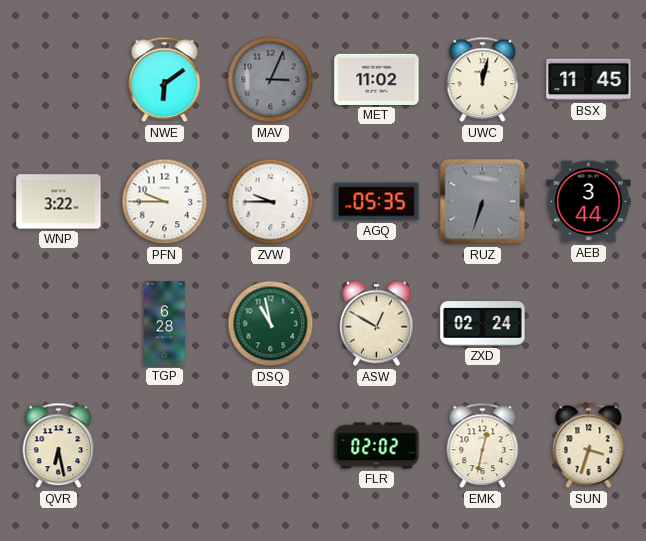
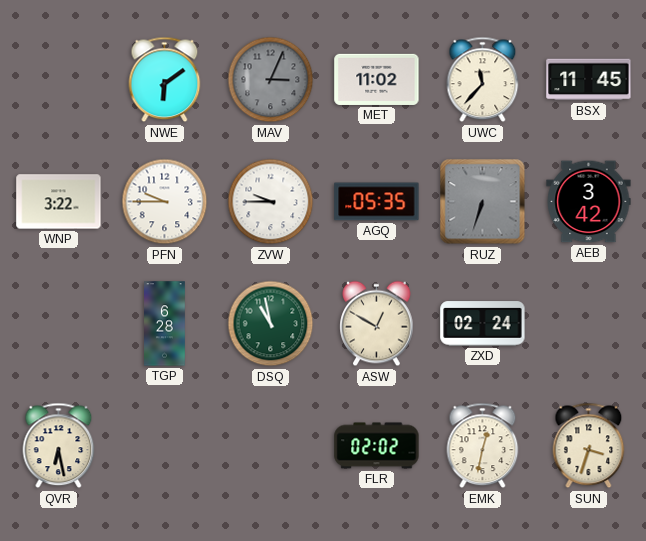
UWC: 12:02 -> 11:37 (483, 80)
AEB: 3:44 -> 3:42 (589, 202)
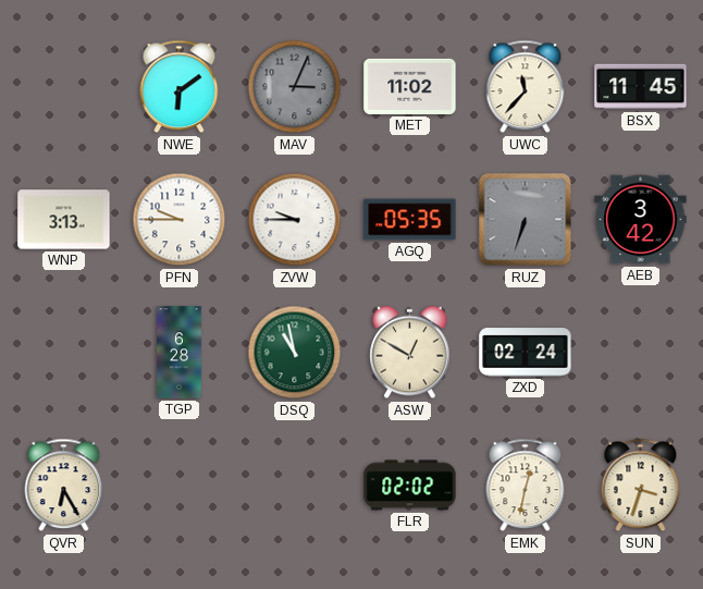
WNP: 3:22 -> 3:13 (64, 220)
QVR: 6:28 -> 6:25 (64, 486)
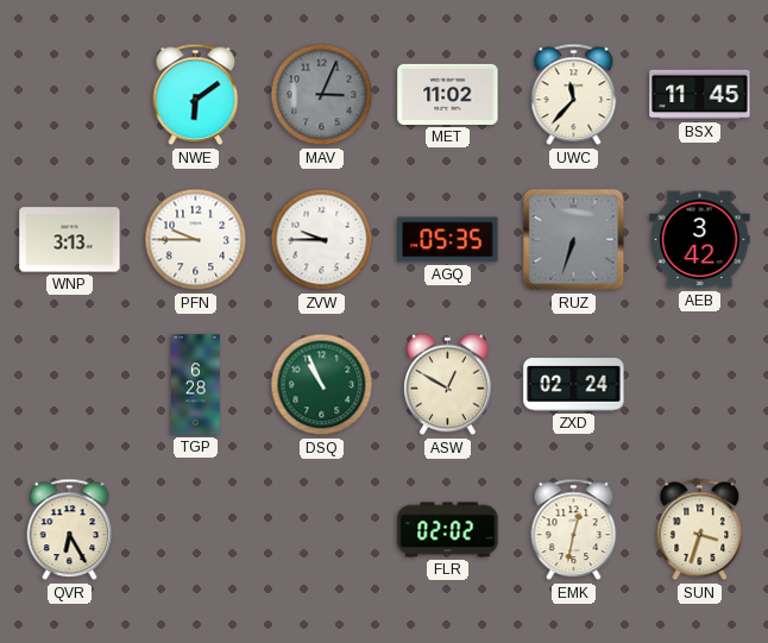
DSQ: 10:58 -> 10:56 (322, 385)
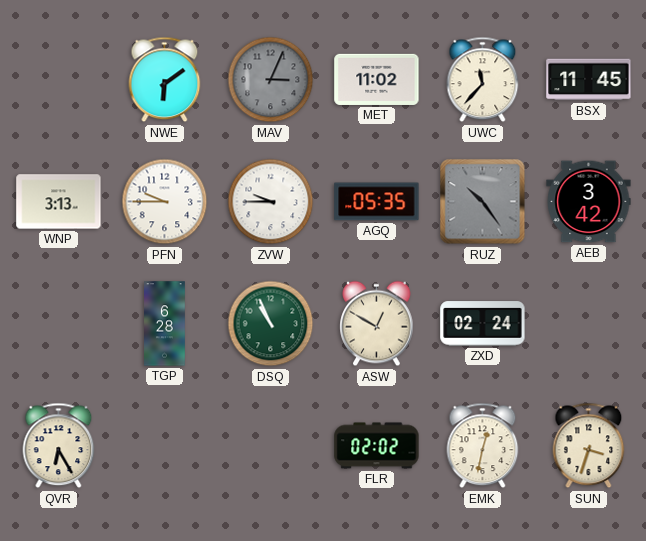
RUZ: 6:33 -> 10:24 (483, 202)
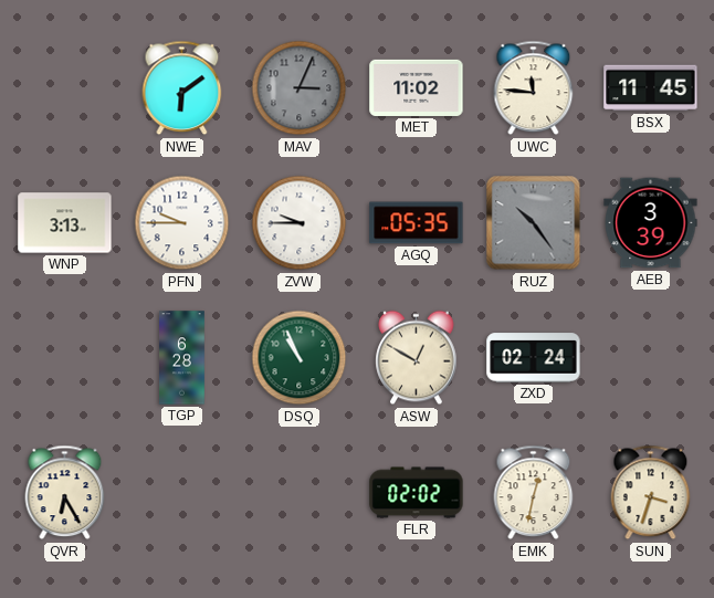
UWC: 11:37 -> 11:46 (534, 88)
AEB: 3:42 -> 3:39 (651, 223)
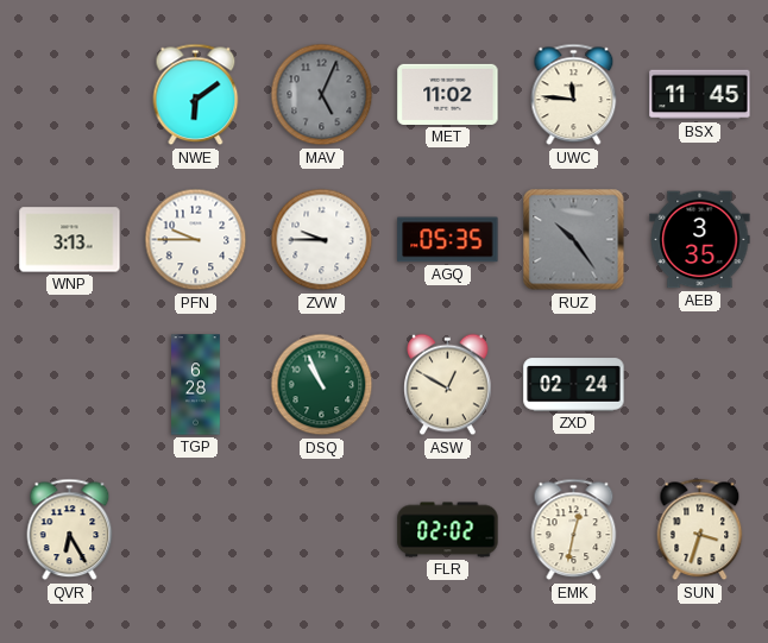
MAV: 3:04 -> 5:04 (322, 95)
AEB: 3:39 -> 3:35 (700, 240)
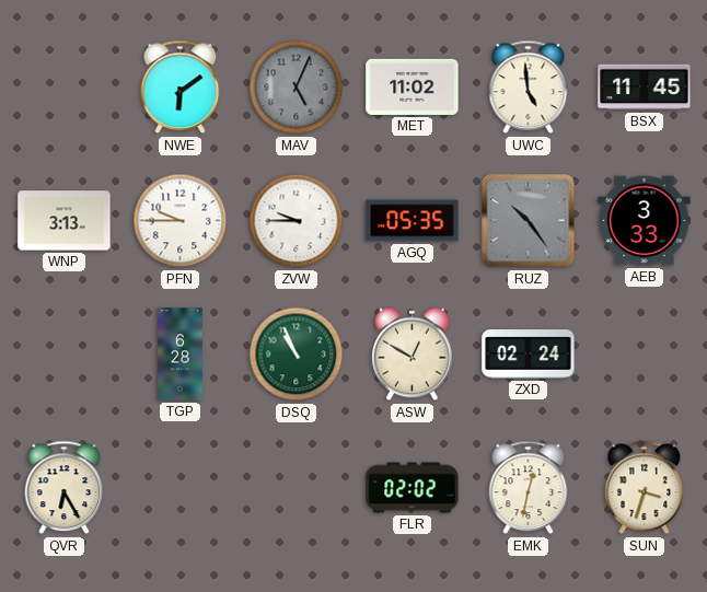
UWC: 11:46 -> 4:59 (529, 88)
AEB: 3:35 -> 3:33 (645, 221)
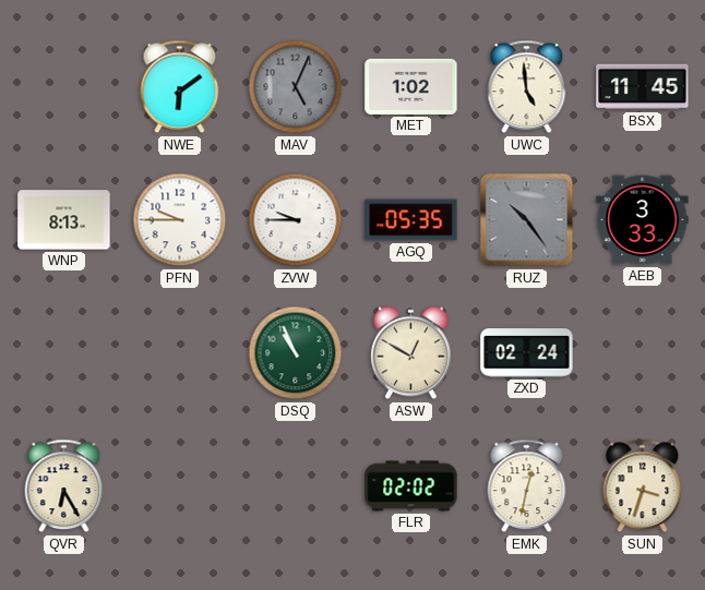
MET: 11:02 -> 1:02 (411, 86)
WNP: 3:13 -> 8:13 (64, 220)
TGP: 6:28 -> none (181, 355)
